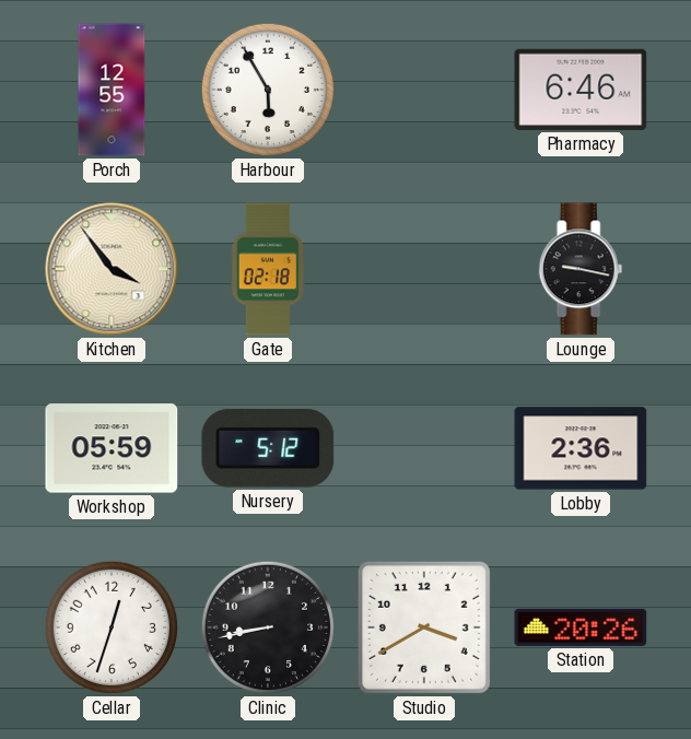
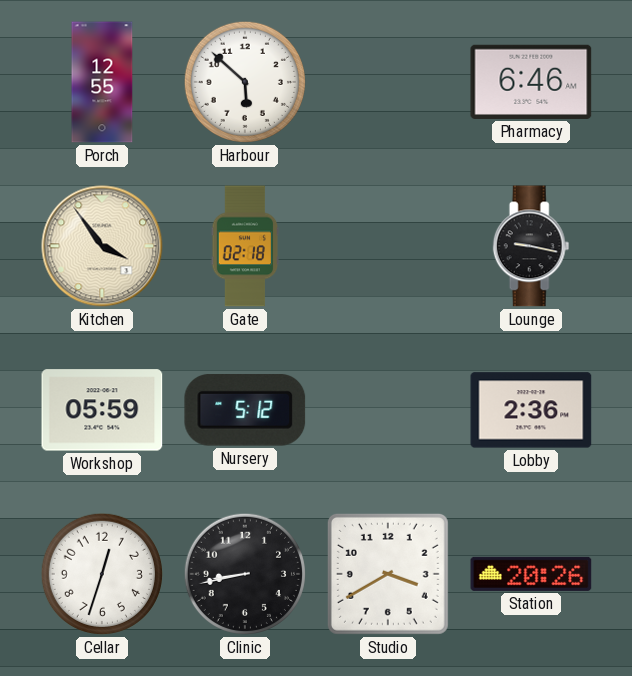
Harbour: 5:55 -> 5:52 (245, 82)
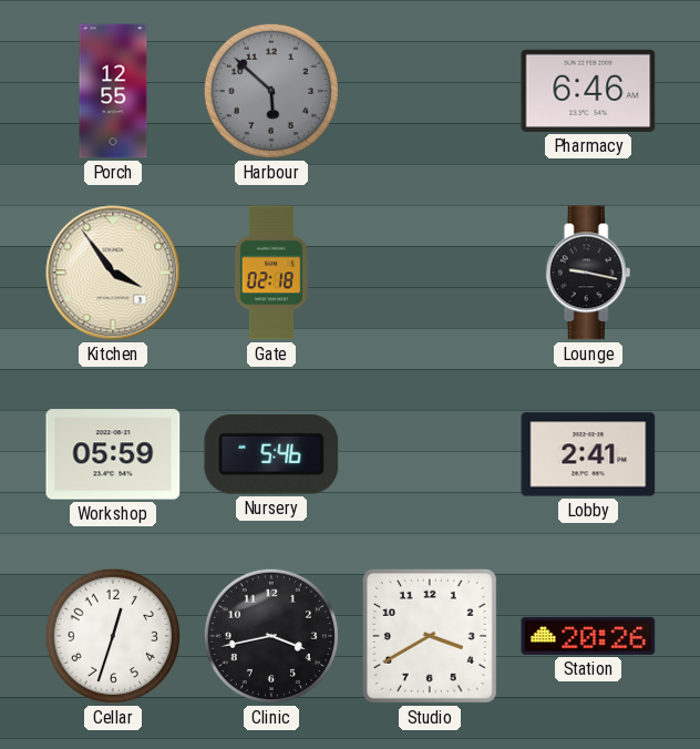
Harbour dial: white -> grey (271, 91)
Nursery: 5:12 -> 5:46 (271, 454)
Lobby: 2:36 -> 2:41 (588, 454)
Clinic: 8:43 -> 3:43 (271, 636)
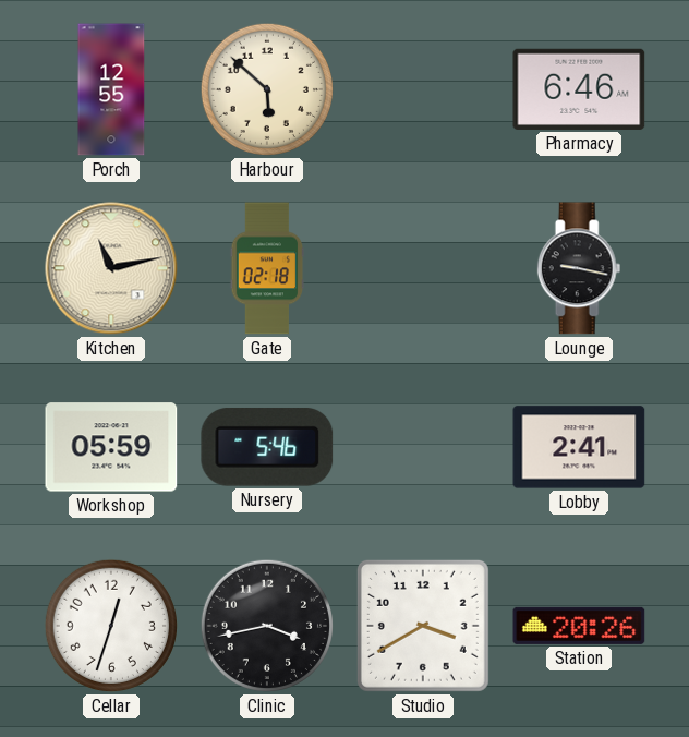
Harbour dial: grey -> cream (267, 89)
Kitchen: 3:54 -> 11:13 (111, 268)
